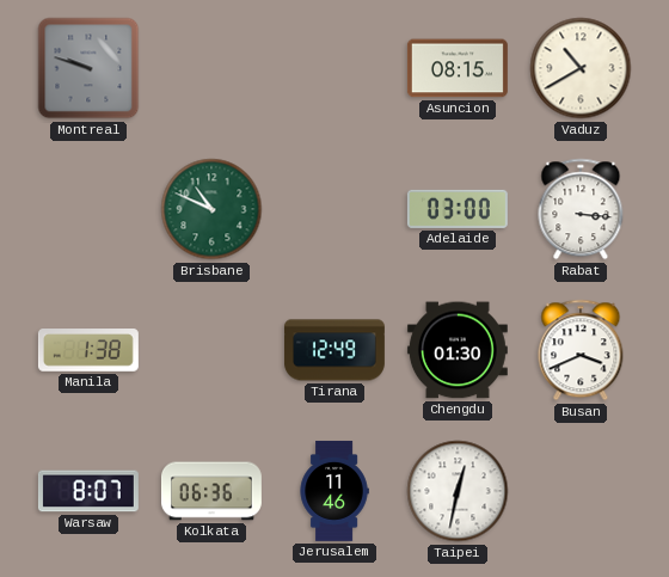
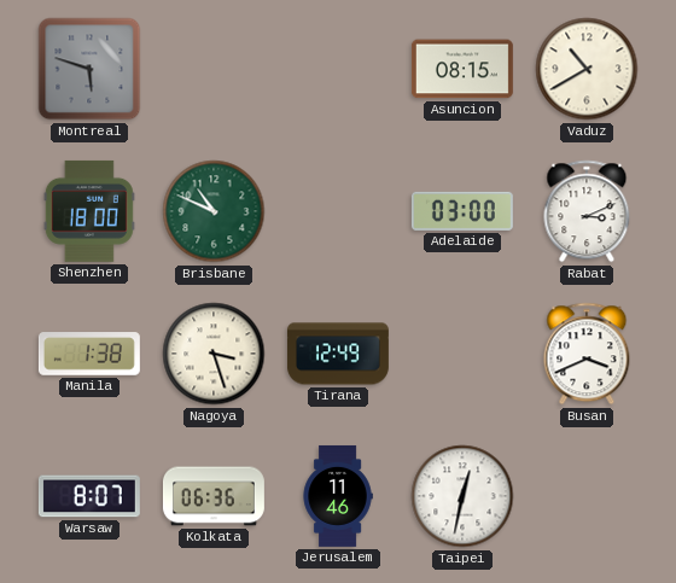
Montreal: 9:48 -> 5:48 (89, 69)
Shenzhen: none -> 18:00 (89, 211)
Rabat: 3:16 -> 3:11 (587, 211)
Nagoya: none -> 3:27 (214, 354)
Chengdu: 01:30 -> none (458, 350)
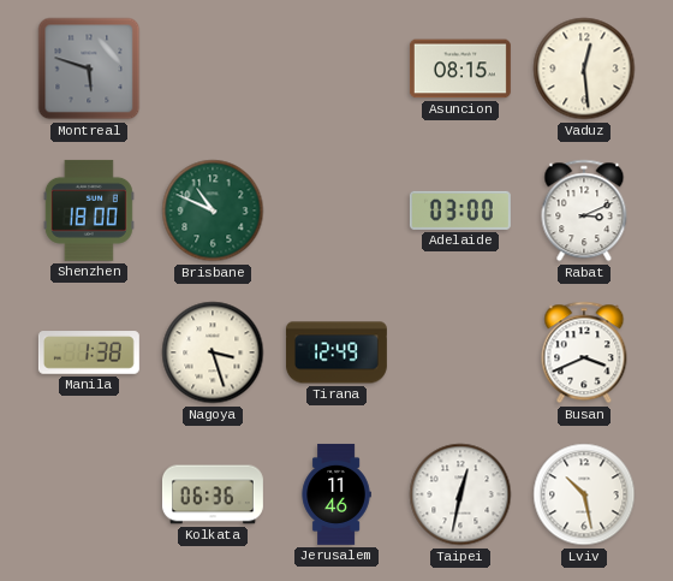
Vaduz: 10:40 -> 12:29 (584, 69)
Warsaw: 8:07 -> none (89, 496)
Lviv: none -> 10:28 (584, 494)
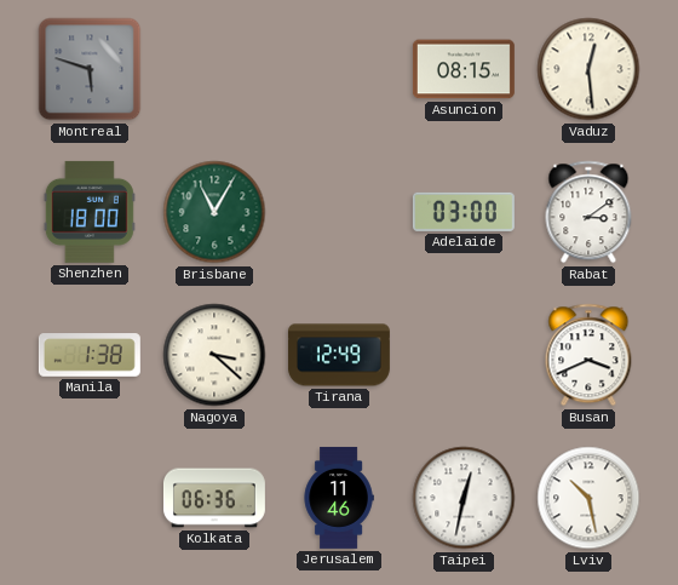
Brisbane: 10:49 -> 11:05 (214, 212)
Rabat: 3:11 -> 3:09 (588, 212)
Nagoya: 3:27 -> 3:22 (214, 355)
